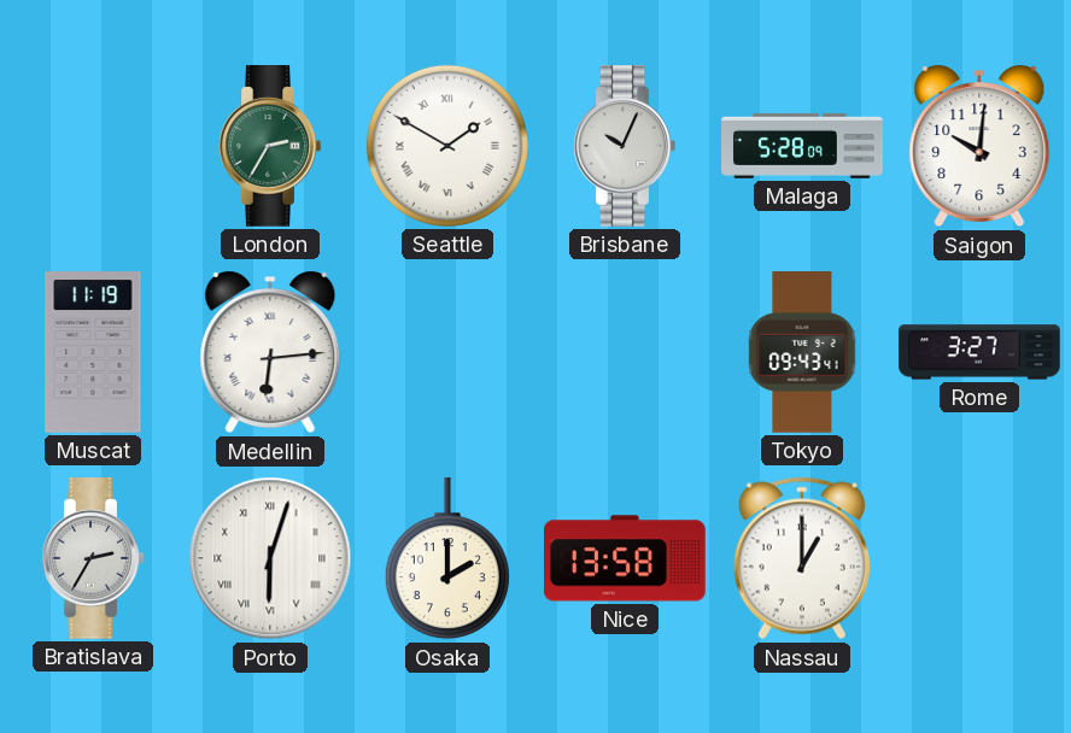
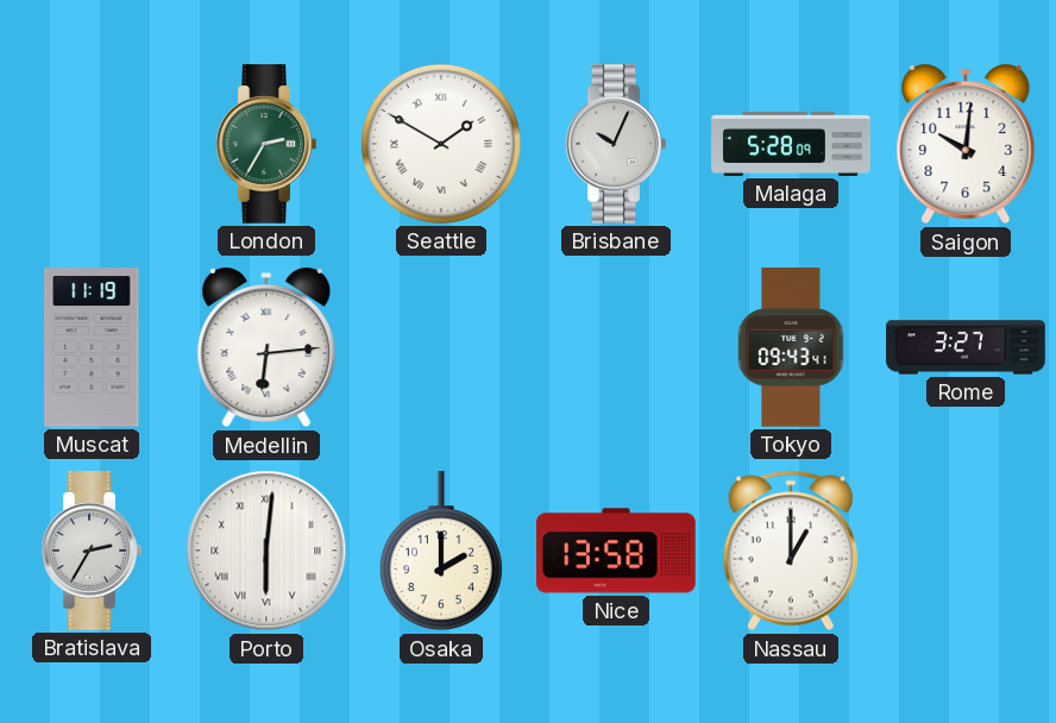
Porto: 6:03 -> 6:01 (266, 551)
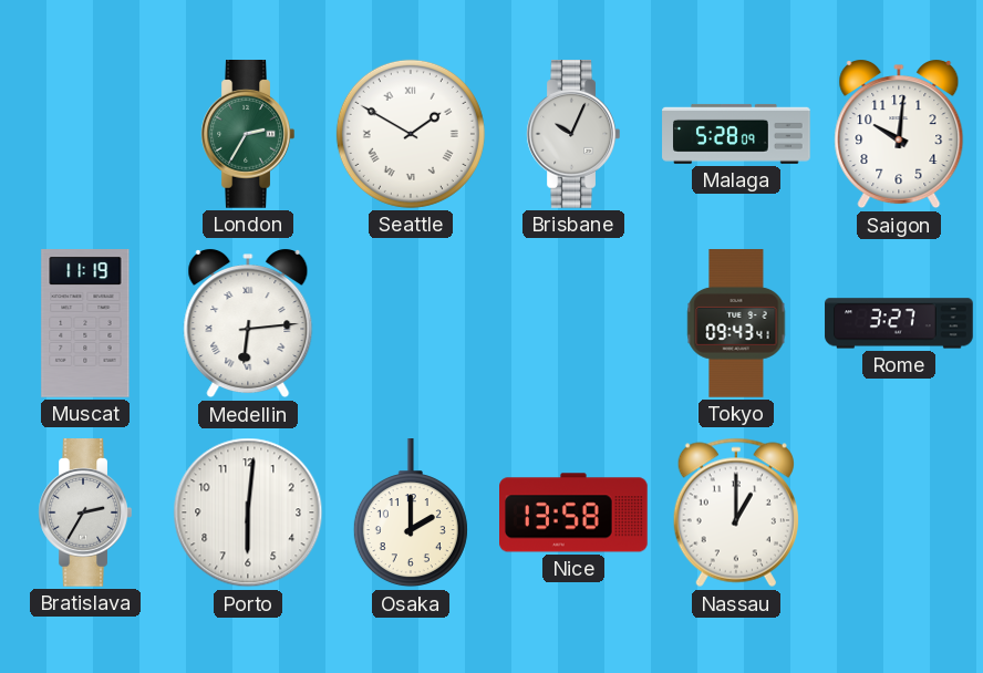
Porto numerals: Roman -> Arabic (248, 512)
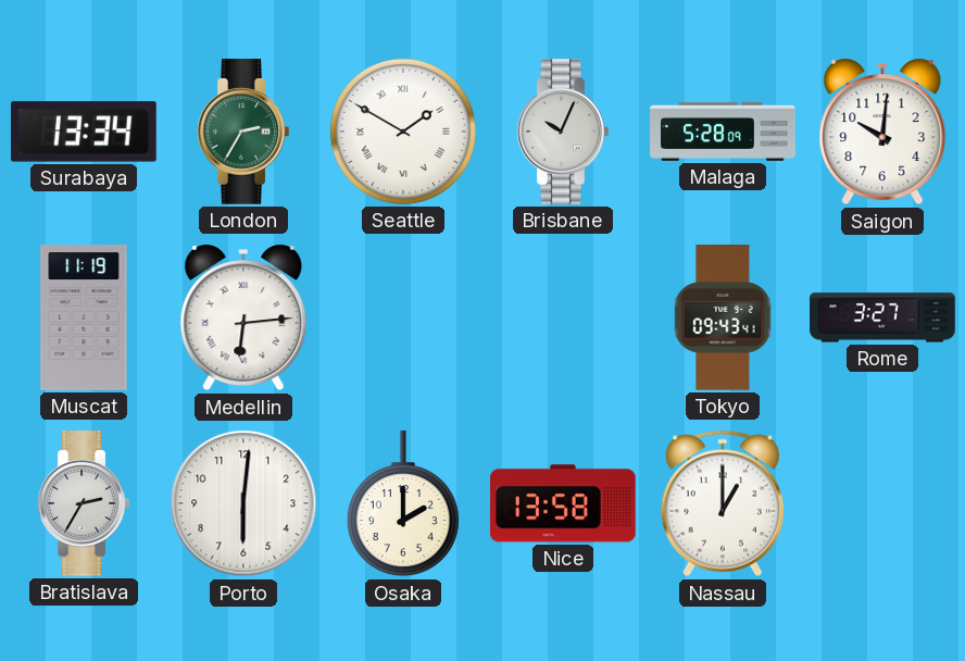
Surabaya: none -> 13:34 (85, 132)
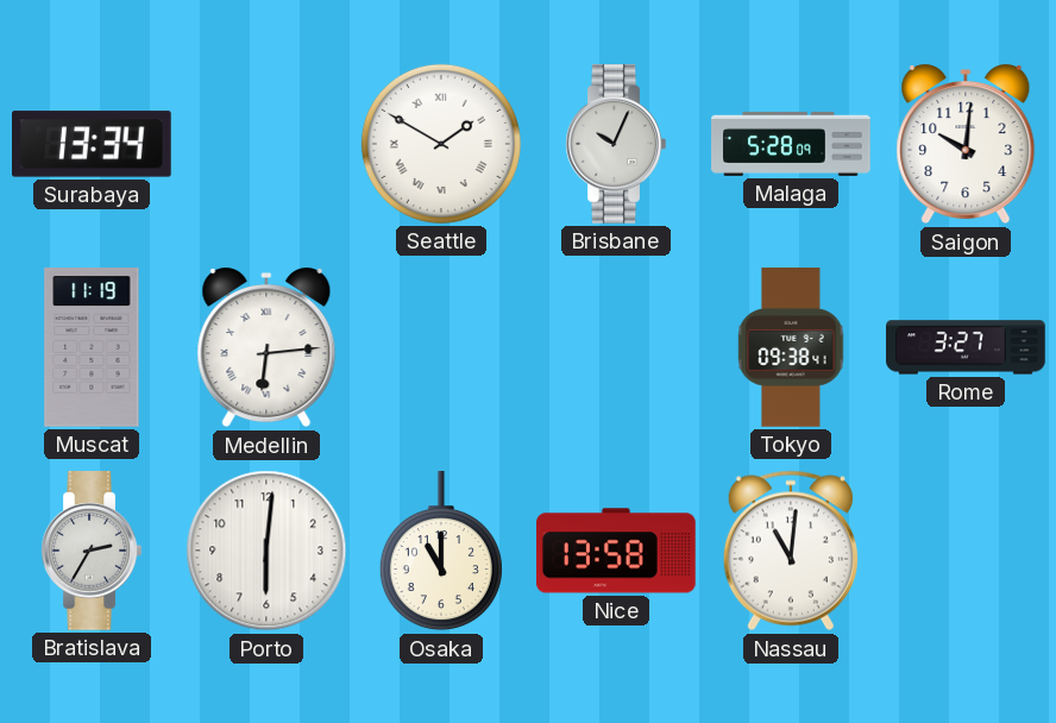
London: 2:35 -> none (243, 133)
Tokyo: 09:43 -> 09:38 (791, 347)
Osaka: 2:00 -> 11:00 (441, 552)
Nassau: 1:00 -> 11:01 (791, 551)
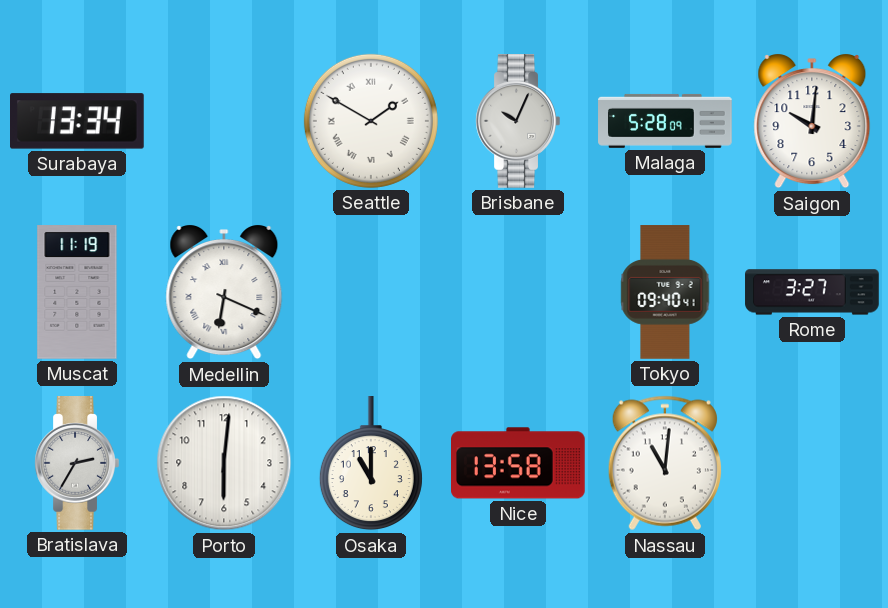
Medellin: 6:14 -> 6:19 (224, 293)
Tokyo: 09:38 -> 09:40 (665, 292)
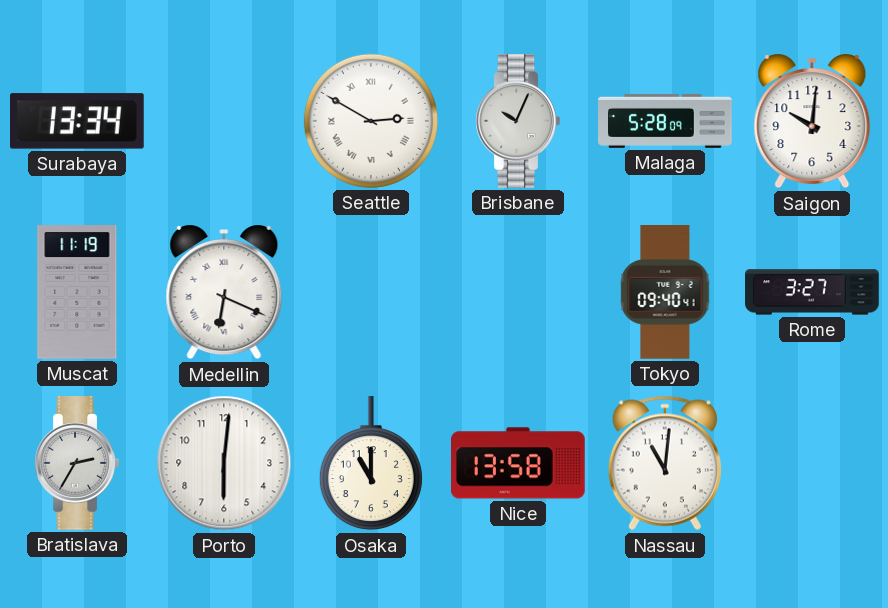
Seattle: 1:50 -> 2:50 (371, 121)
